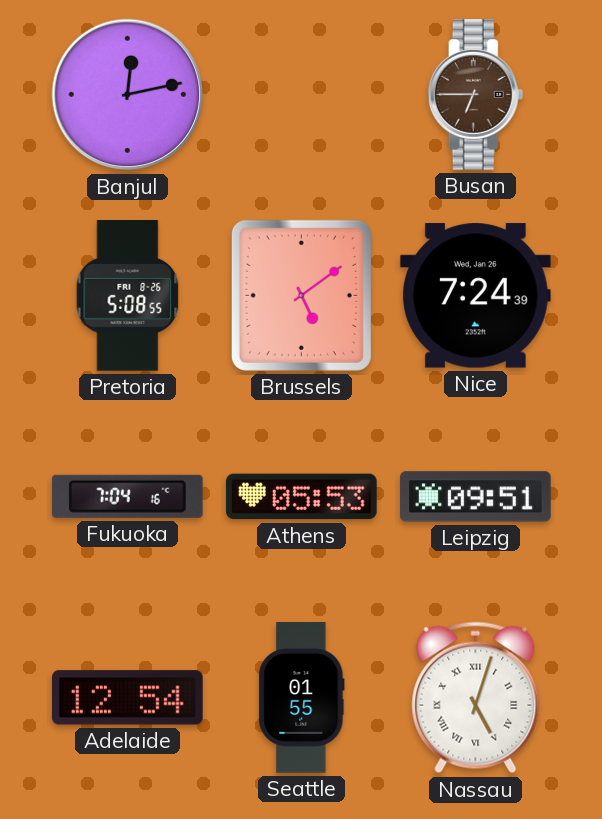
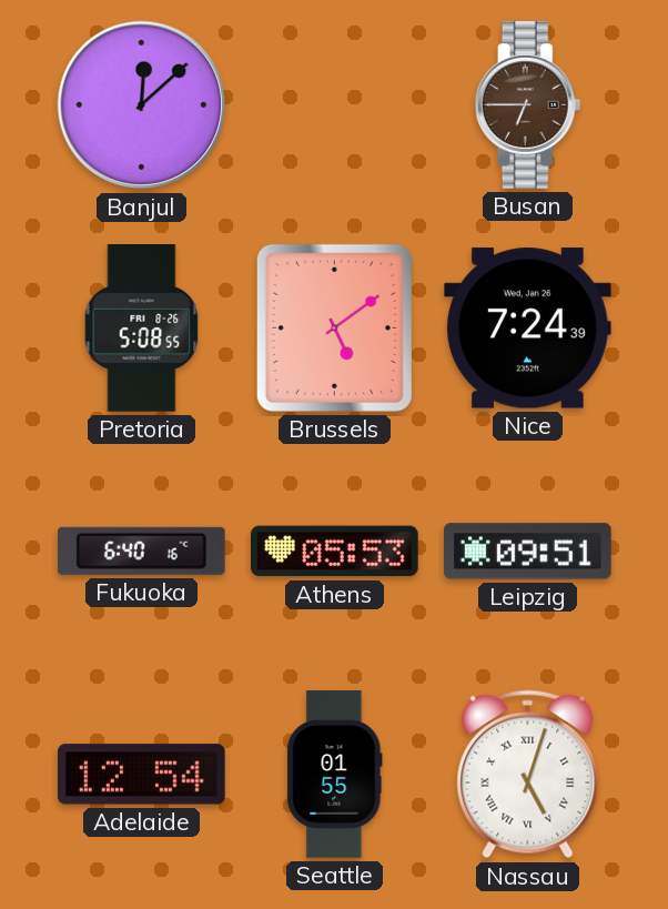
Banjul: 12:13 -> 12:08 (142, 105)
Fukuoka: 7:04 -> 6:40 (141, 551)
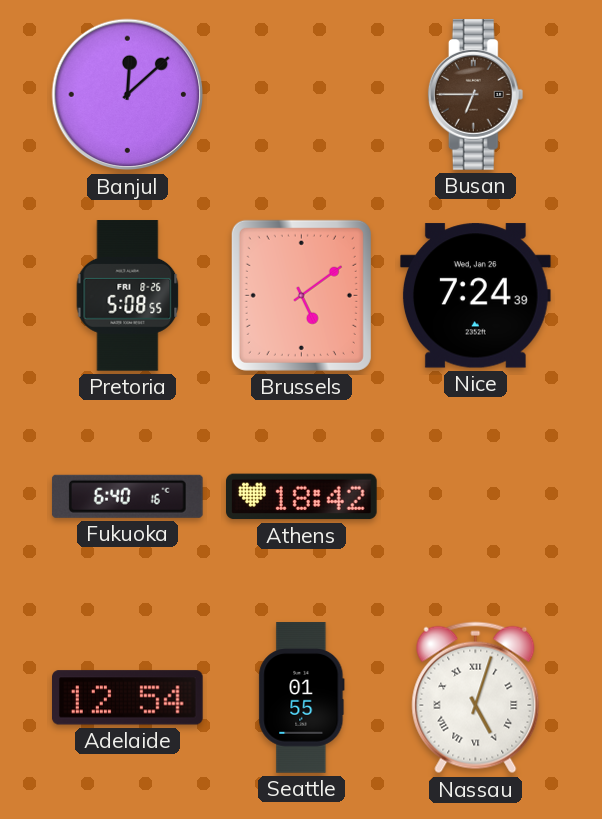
Athens: 05:53 -> 18:42 (302, 497)
Leipzig: 09:51 -> none (528, 552)
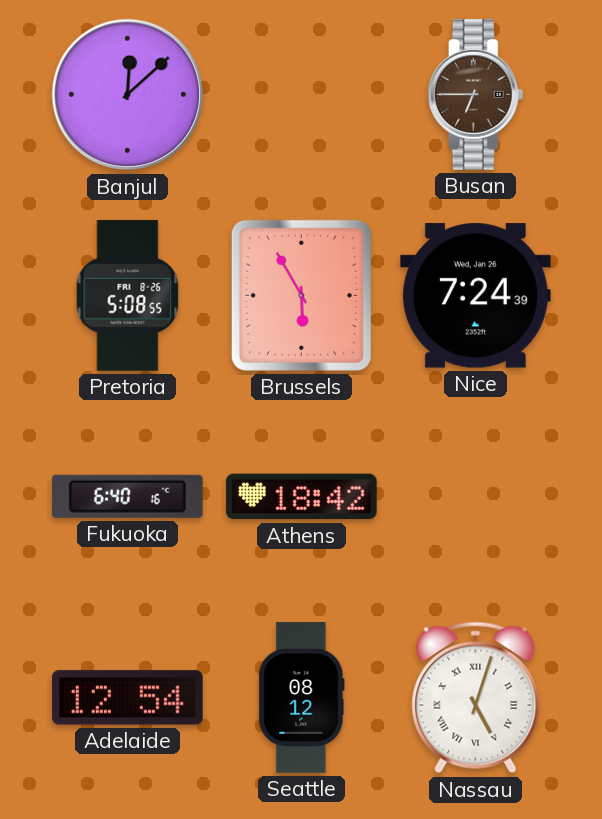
Brussels: 5:09 -> 5:55 (301, 295)
Seattle: 01:55 -> 08:12 (302, 698)
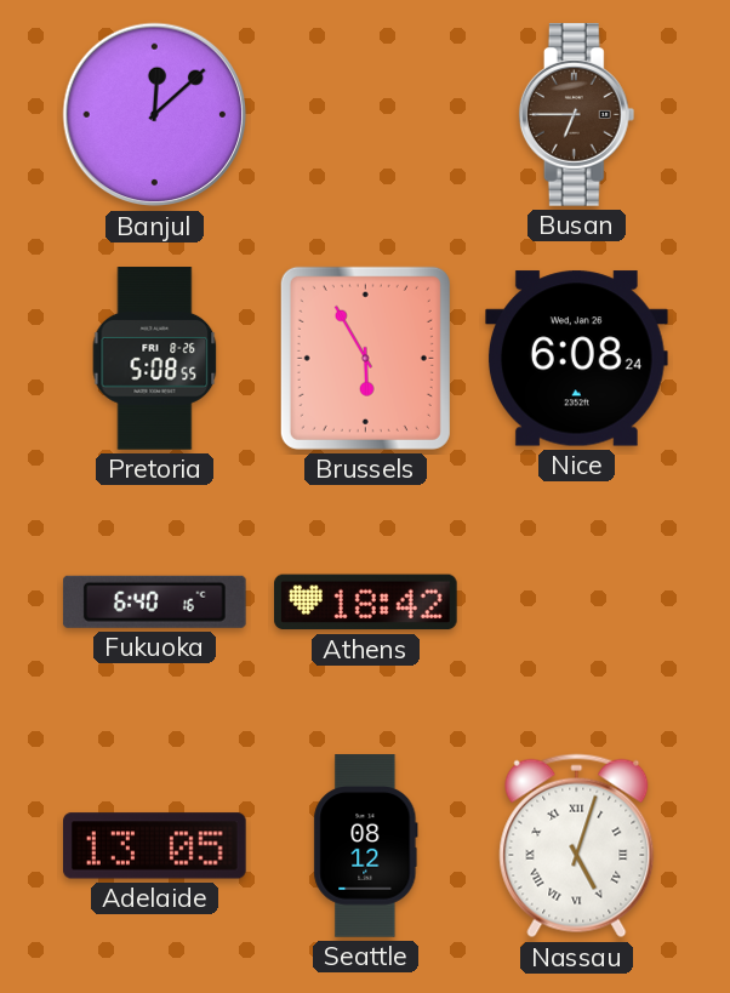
Nice: 7:24 -> 6:08 (576, 359)
Adelaide: 12:54 -> 13:05 (155, 846)
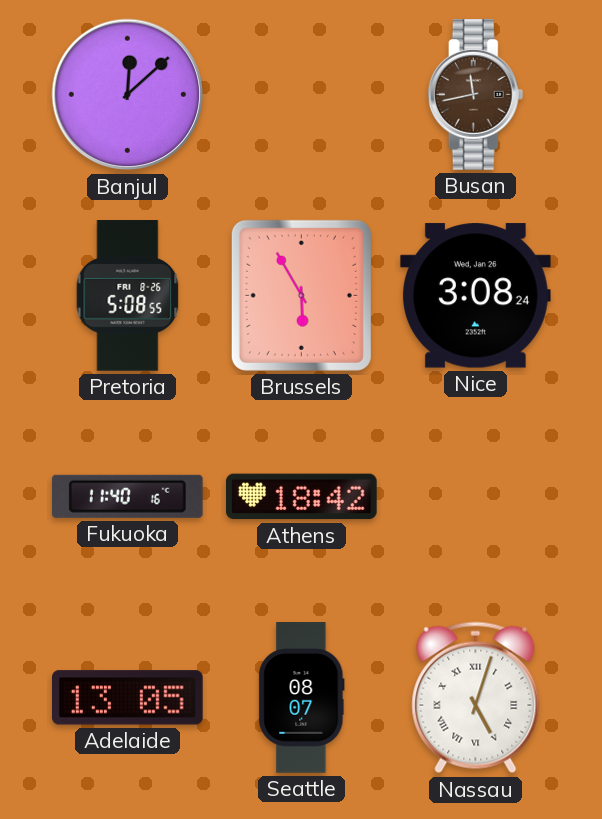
Busan: 6:45 -> 11:43 (476, 95)
Nice: 6:08 -> 3:08 (475, 296)
Fukuoka: 6:40 -> 11:40 (127, 496)
Seattle: 08:12 -> 08:07 (302, 698)
